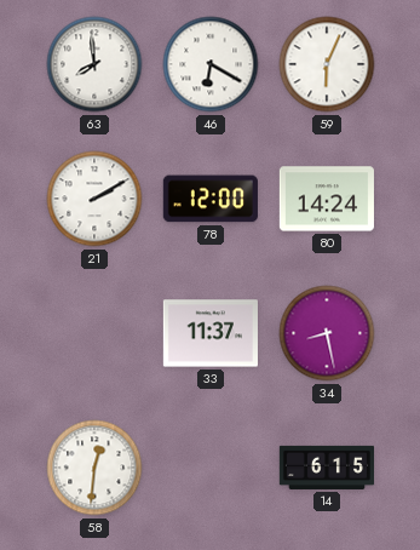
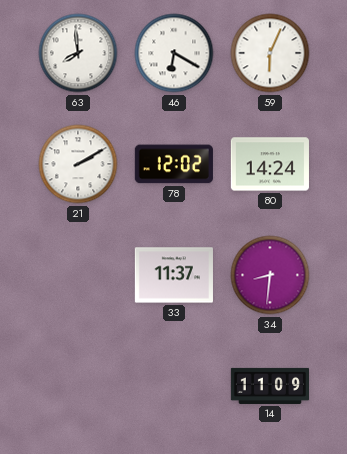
78: 12:00 -> 12:02 (174, 164)
34: 8:28 -> 8:31 (270, 275)
58: 12:31 -> none (94, 468)
14: 6:15 -> 11:09 (269, 386)
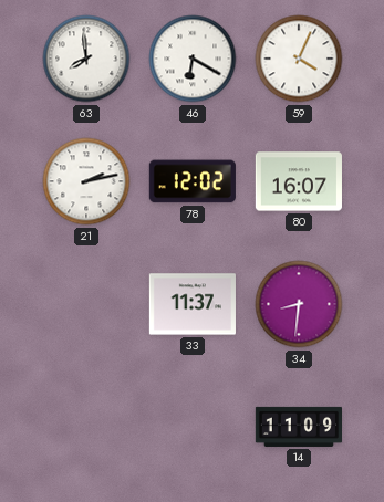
59: 6:04 -> 4:04 (299, 59)
21: 2:10 -> 2:13 (86, 181)
80: 14:24 -> 16:07 (299, 181)
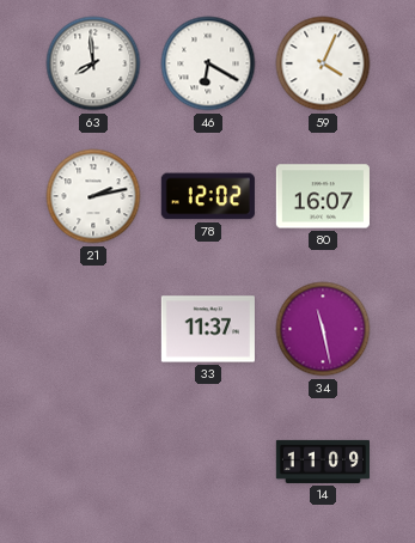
34: 8:31 -> 11:28 (323, 329)
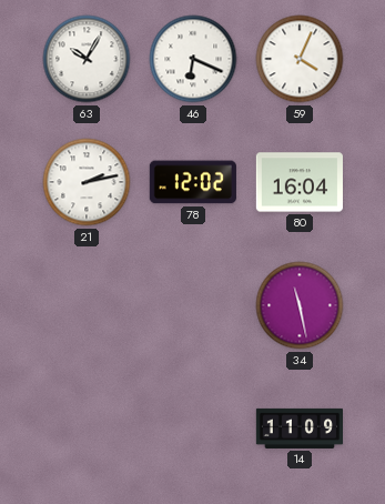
63: 7:59 -> 10:05 (87, 59)
46: 6:20 -> 6:19 (193, 59)
80: 16:07 -> 16:04 (300, 182)
33: 11:37 -> none (208, 329)
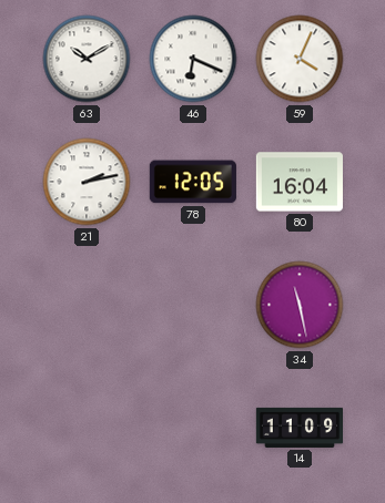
63: 10:05 -> 10:10 (87, 59)
78: 12:02 -> 12:05 (193, 182)
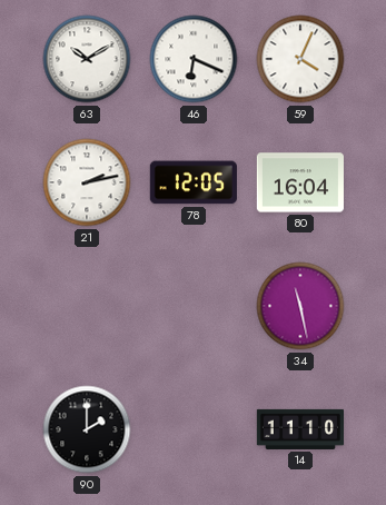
90: none -> 2:00 (87, 429)
14: 11:09 -> 11:10 (299, 429)
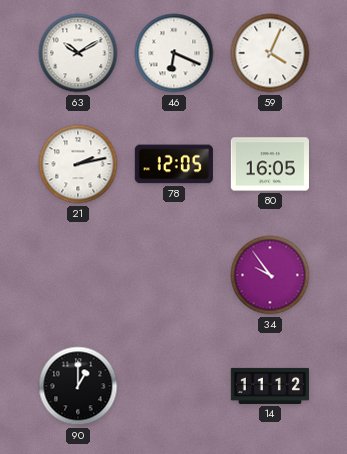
80: 16:04 -> 16:05 (270, 164)
34: 11:28 -> 9:54 (270, 275)
90: 2:00 -> 1:00 (78, 386)
14: 11:10 -> 11:12 (269, 386)
